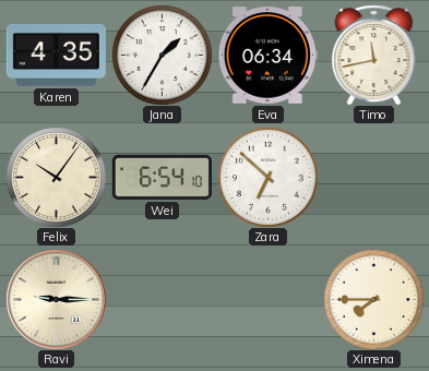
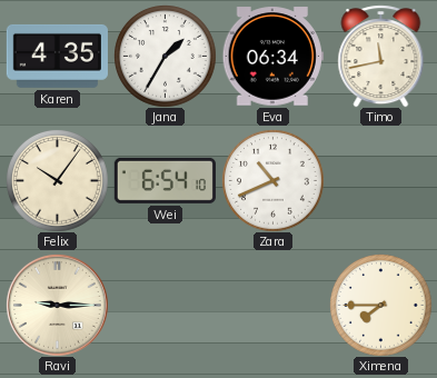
Zara: 6:52 -> 10:41 (274, 181)
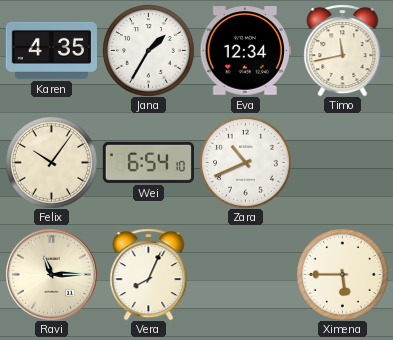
Eva: 06:34 -> 12:34 (245, 51)
Ravi: 9:15 -> 11:15 (51, 274)
Vera: none -> 8:04 (149, 274)
Ximena: 7:45 -> 5:45 (343, 275)
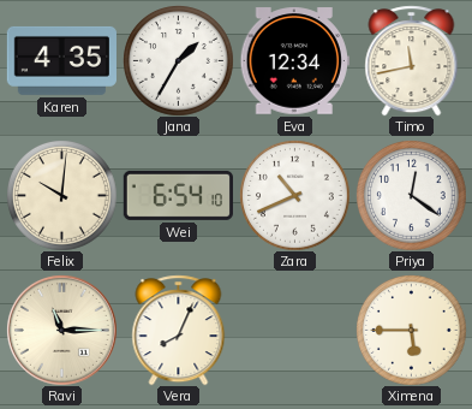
Felix: 10:06 -> 10:01 (62, 196)
Priya: none -> 12:21 (412, 196)
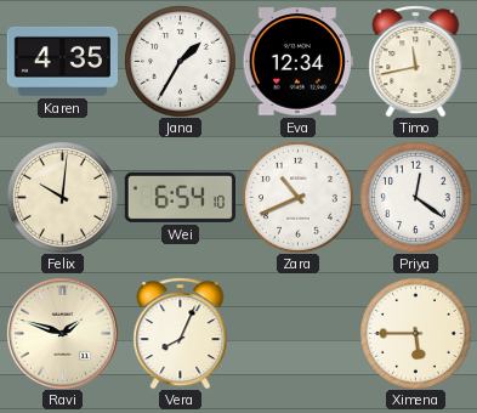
Ravi: 11:15 -> 1:48 (62, 333)
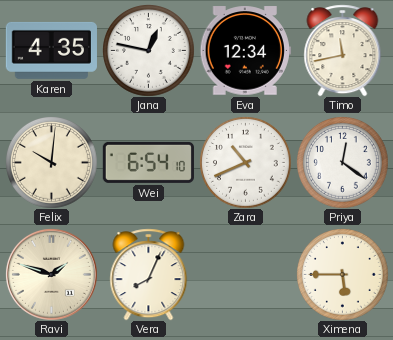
Jana: 1:35 -> 12:47 (149, 51)
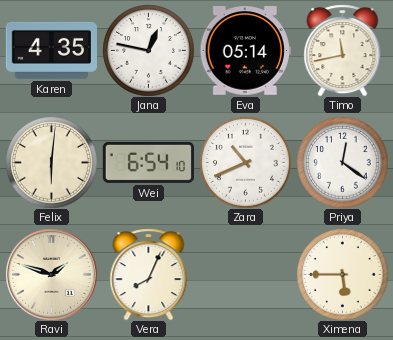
Eva: 12:34 -> 05:14 (245, 51)
Felix: 10:01 -> 6:01 (52, 163)
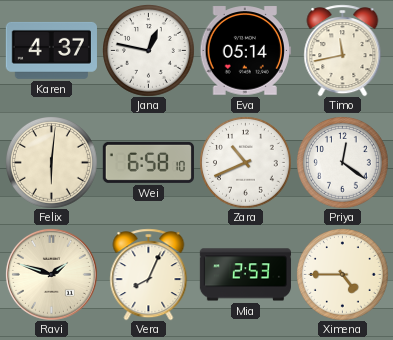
Karen: 4:35 -> 4:37 (51, 50)
Wei: 6:54 -> 6:58 (148, 162)
Mia: none -> 2:53 (245, 275)
Ximena: 5:45 -> 4:45 (343, 275)
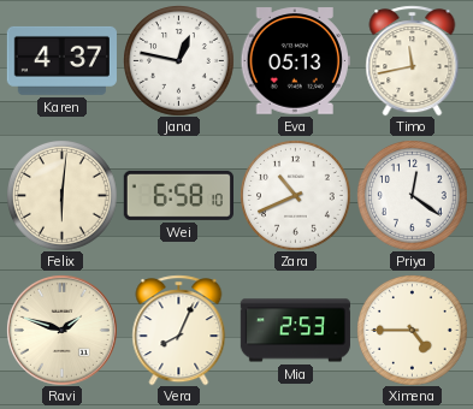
Eva: 05:14 -> 05:13 (295, 61)
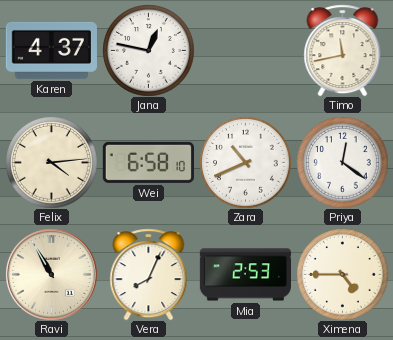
Eva: 05:13 -> none (295, 61)
Felix: 6:01 -> 4:14 (52, 163)
Ravi: 1:48 -> 10:55 (51, 274)
